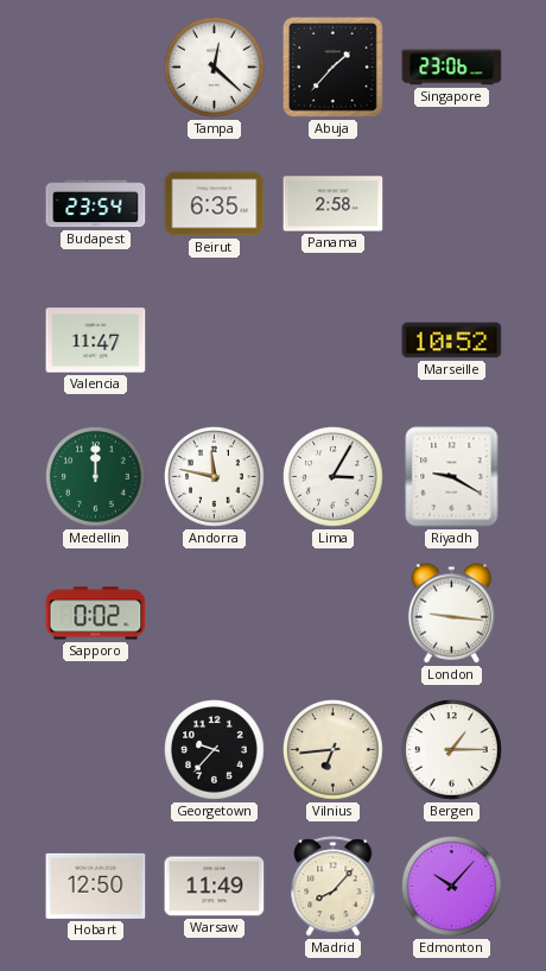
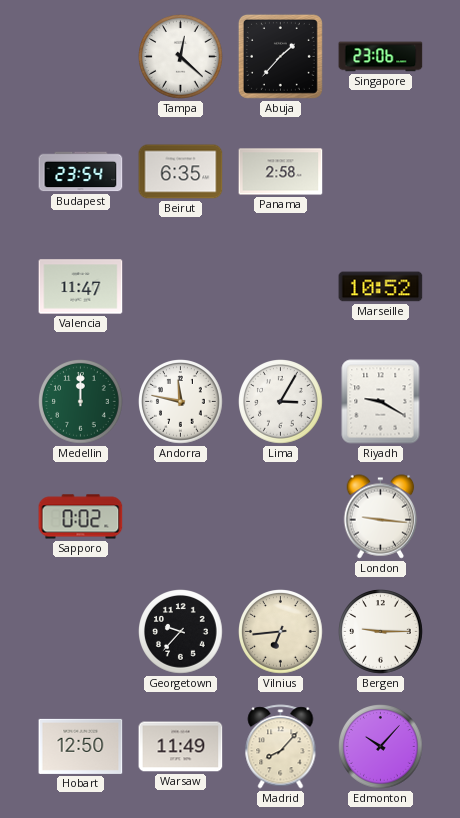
Bergen: 1:15 -> 9:15 (381, 632)
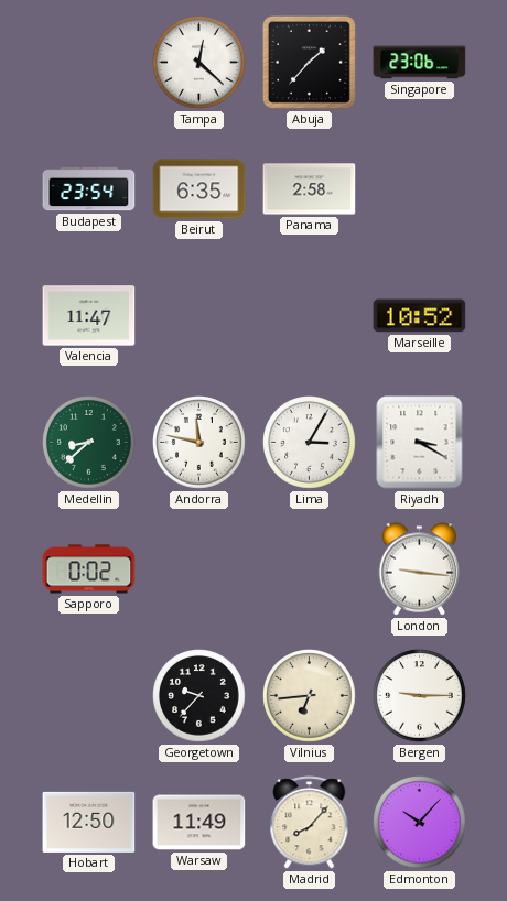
Medellin: 12:00 -> 8:38 (89, 443)
Riyadh: 9:20 -> 3:20 (420, 443)
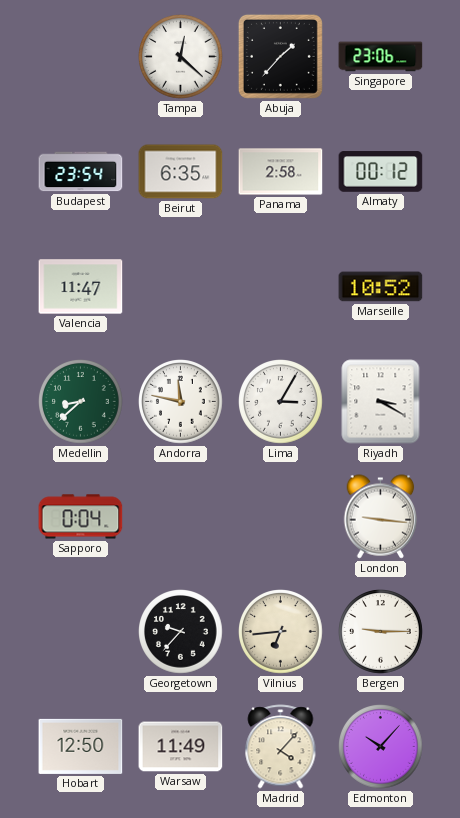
Almaty: none -> 00:12 (381, 172)
Sapporo: 0:02 -> 0:04 (81, 517)
Madrid: 8:07 -> 4:07 (281, 747)
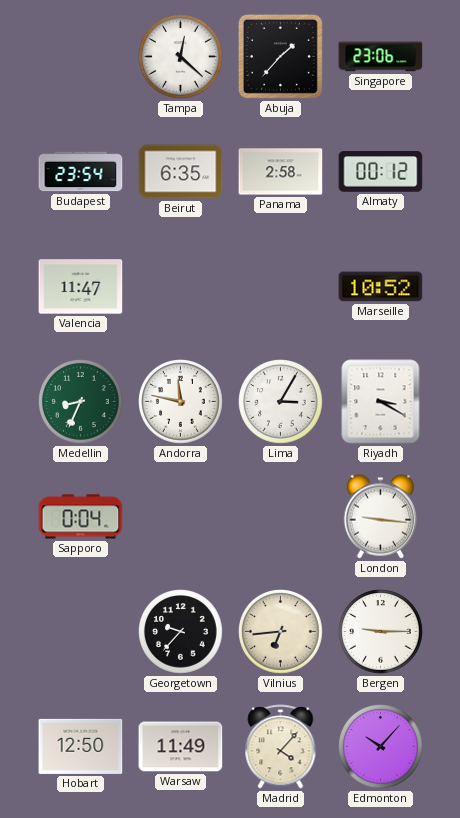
Medellin: 8:38 -> 8:34 (81, 402)
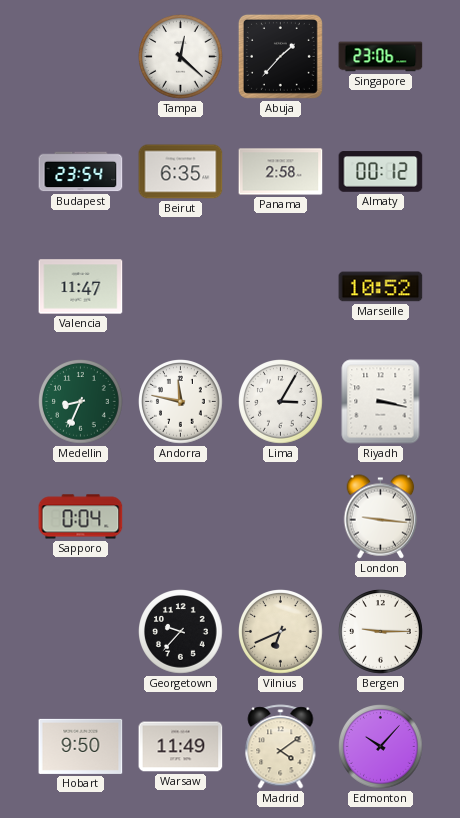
Riyadh: 3:20 -> 3:17 (381, 402)
Vilnius: 6:44 -> 6:41 (281, 632)
Hobart: 12:50 -> 9:50 (81, 746)
Madrid: 4:07 -> 4:09 (281, 747)
